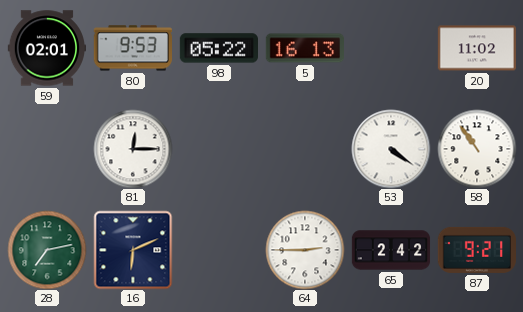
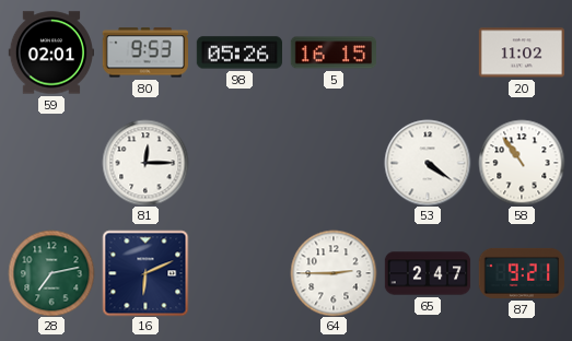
98: 05:22 -> 05:26 (238, 52)
5: 16:13 -> 16:15 (332, 52)
65: 2:42 -> 2:47 (428, 273)
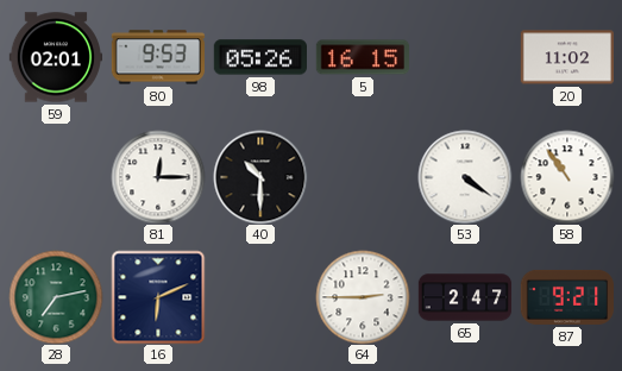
40: none -> 10:30 (260, 177)
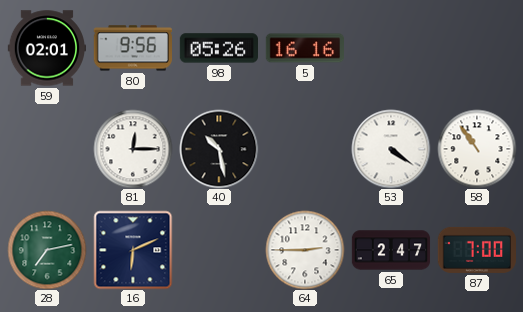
80: 9:53 -> 9:56 (132, 48)
5: 16:15 -> 16:16 (304, 48)
20: 11:02 -> none (566, 57)
40: 10:30 -> 10:28 (219, 149)
87: 9:21 -> 7:00 (476, 250)
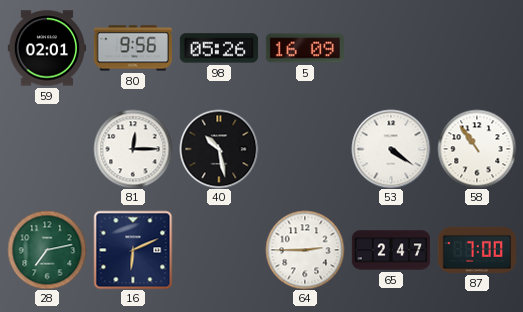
5: 16:16 -> 16:09 (304, 48)
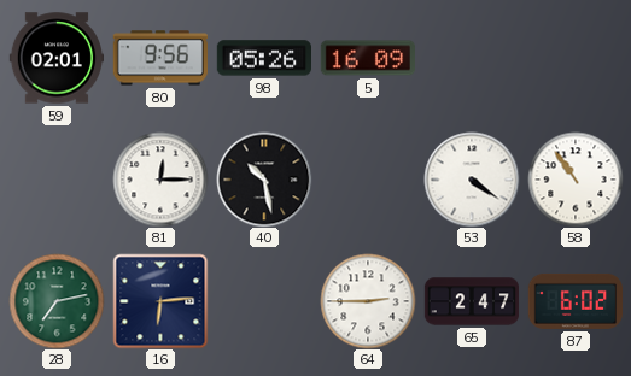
16: 6:11 -> 6:14 (160, 301)
87: 7:00 -> 6:02 (574, 301)
